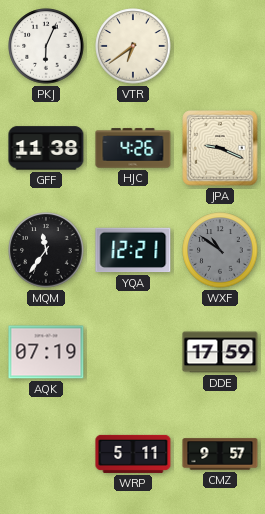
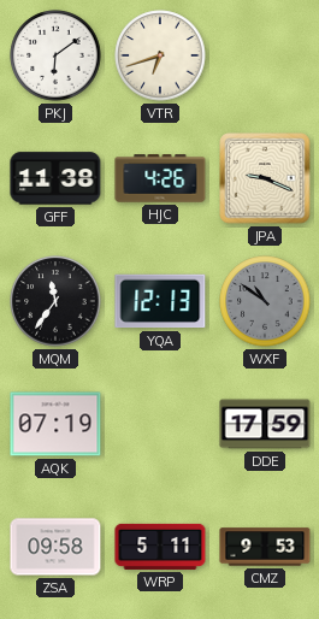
PKJ: 6:04 -> 6:09 (55, 55)
VTR: 6:39 -> 6:42 (160, 55)
YQA: 12:21 -> 12:13 (160, 301)
ZSA: none -> 09:58 (55, 547)
CMZ: 9:57 -> 9:53 (265, 547)
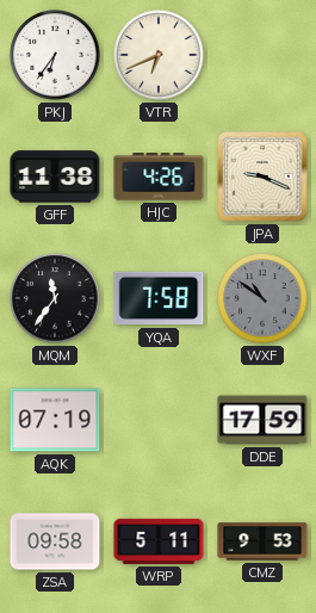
PKJ: 6:09 -> 6:36 (55, 55)
VTR: 6:42 -> 6:41 (159, 55)
YQA: 12:13 -> 7:58 (159, 298)
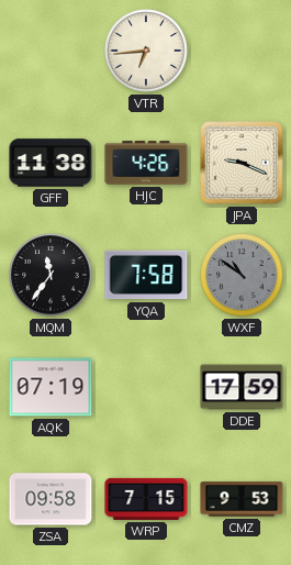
PKJ: 6:36 -> none (55, 55)
VTR: 6:41 -> 6:44 (146, 51)
WRP: 5:11 -> 7:15 (146, 499)
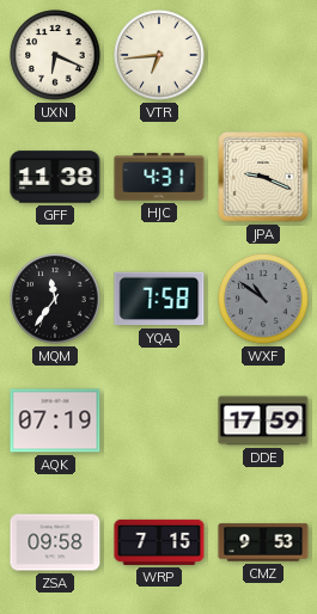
UXN: none -> 6:19 (55, 55)
HJC: 4:26 -> 4:31 (159, 177)
